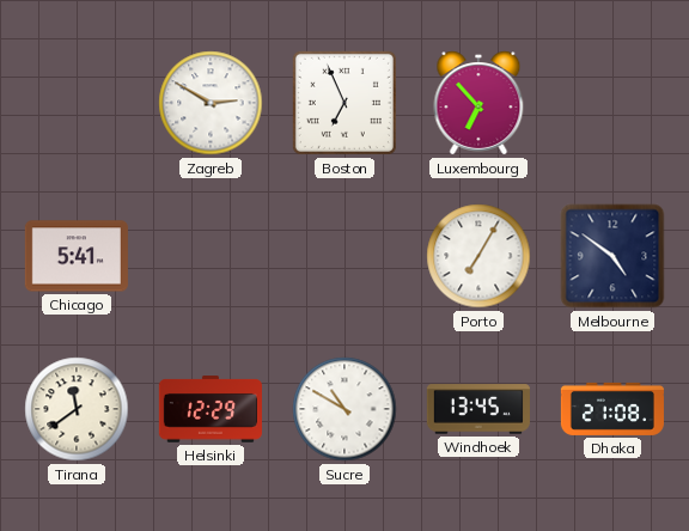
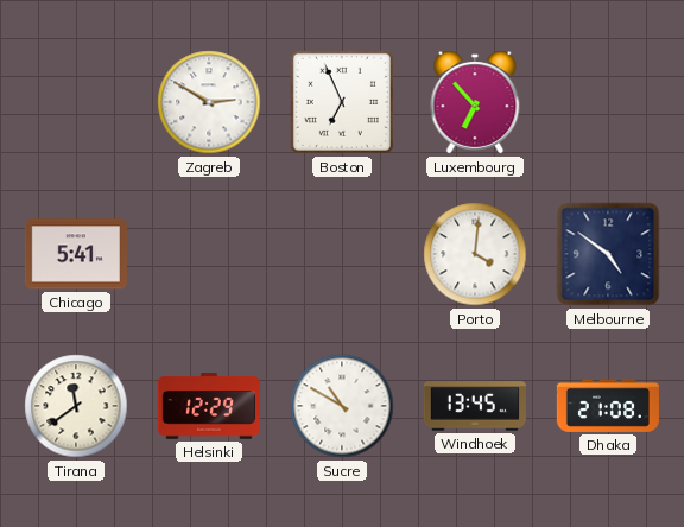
Porto: 7:05 -> 4:01 (475, 254)
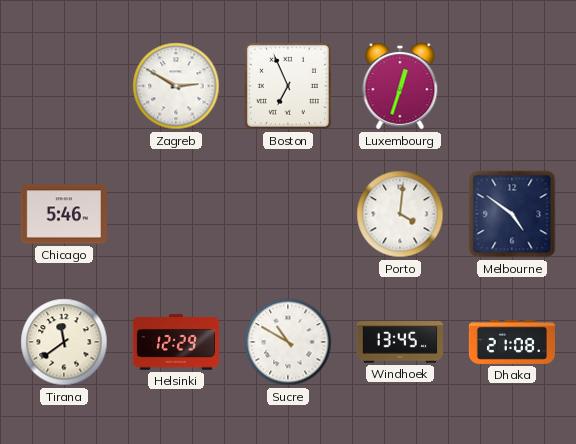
Luxembourg: 6:53 -> 12:33 (400, 86)
Chicago: 5:41 -> 5:46 (64, 214)
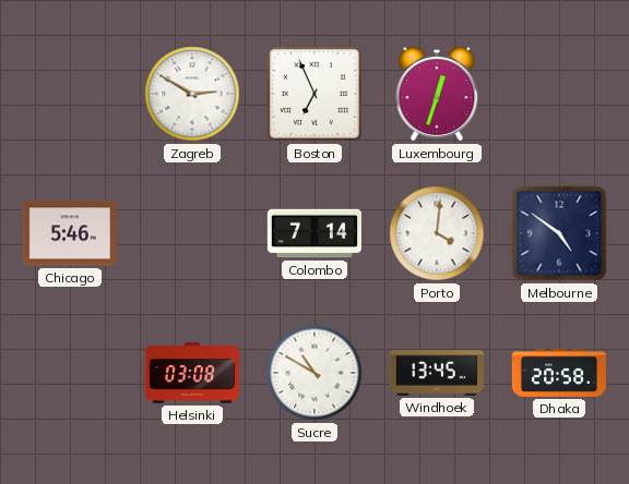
Colombo: none -> 7:14 (314, 233)
Tirana: 11:39 -> none (64, 342)
Helsinki: 12:29 -> 03:08 (192, 373)
Dhaka: 21:08 -> 20:58 (559, 373)
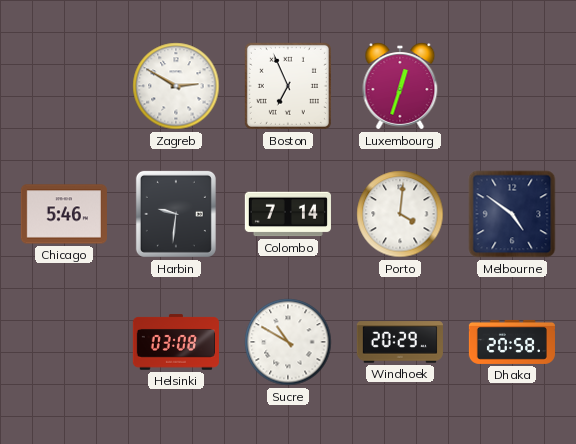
Harbin: none -> 9:31 (176, 214)
Windhoek: 13:45 -> 20:29 (400, 342)
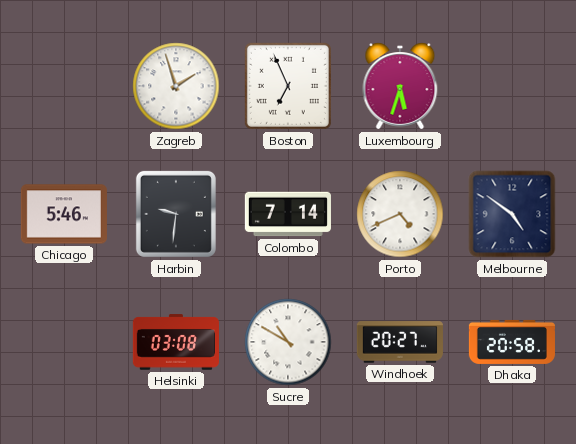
Zagreb: 2:50 -> 1:57 (176, 86)
Luxembourg: 12:33 -> 5:33 (400, 86)
Porto: 4:01 -> 4:41 (400, 214)
Windhoek: 20:29 -> 20:27 (400, 342)
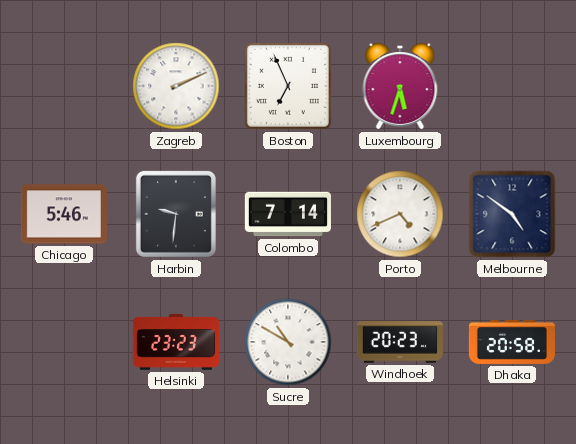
Zagreb: 1:57 -> 2:11 (176, 86)
Helsinki: 03:08 -> 23:23 (176, 342)
Windhoek: 20:27 -> 20:23 (400, 342)
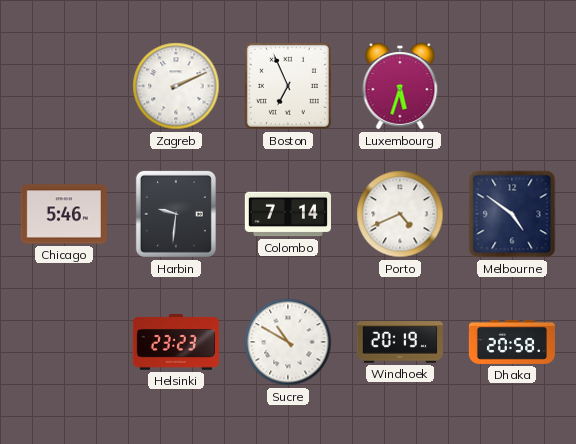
Windhoek: 20:23 -> 20:19 (400, 342)
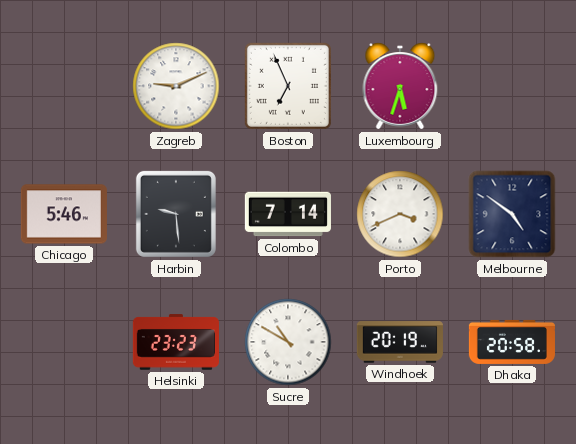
Zagreb: 2:11 -> 9:11 (176, 86)
Harbin: 9:31 -> 9:29 (176, 214)
Porto: 4:41 -> 3:41 (400, 214)
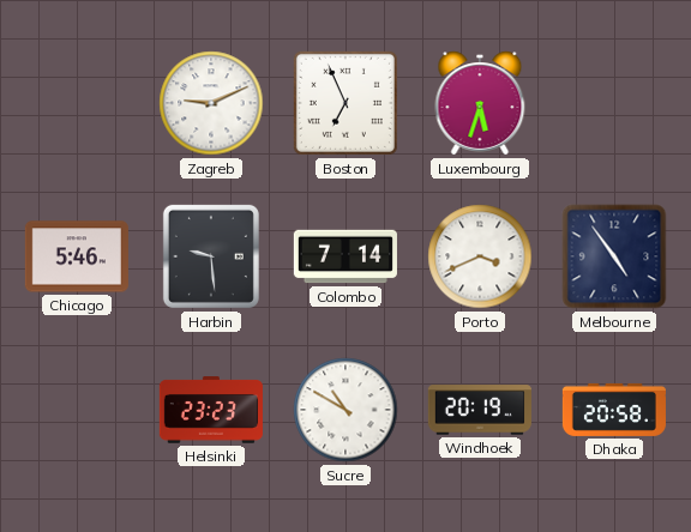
Melbourne: 4:51 -> 4:54 (614, 256)
